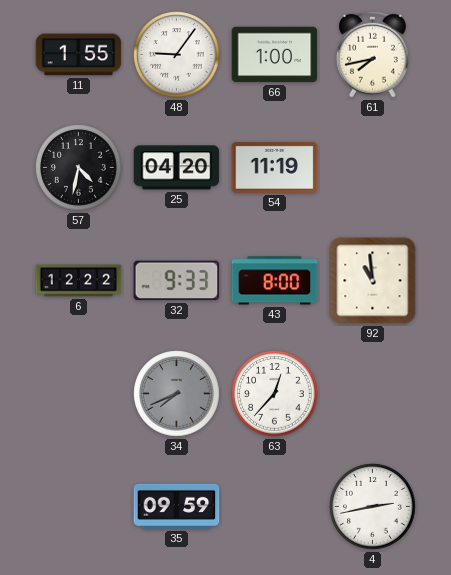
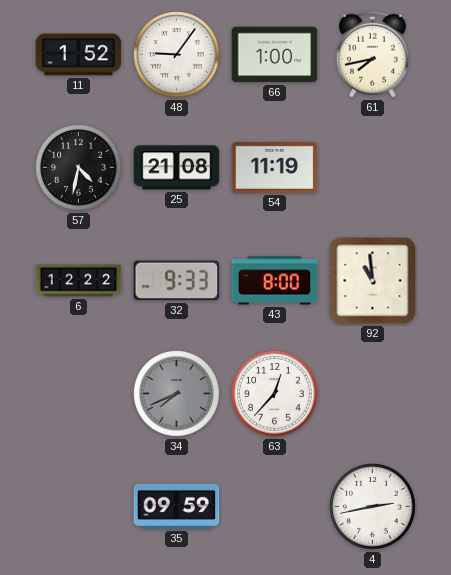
11: 1:55 -> 1:52 (79, 55)
25: 04:20 -> 21:08 (177, 168)
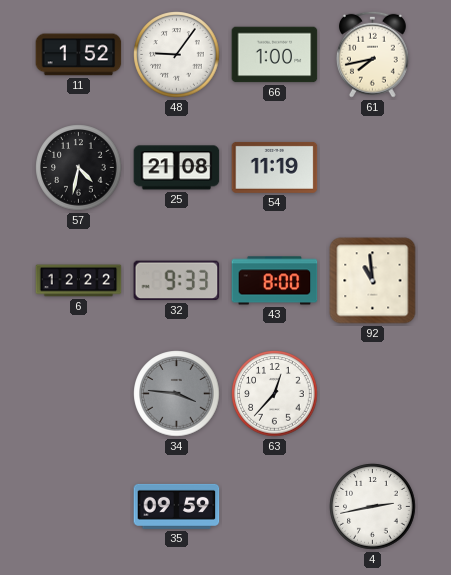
34: 7:41 -> 3:46 (177, 394)
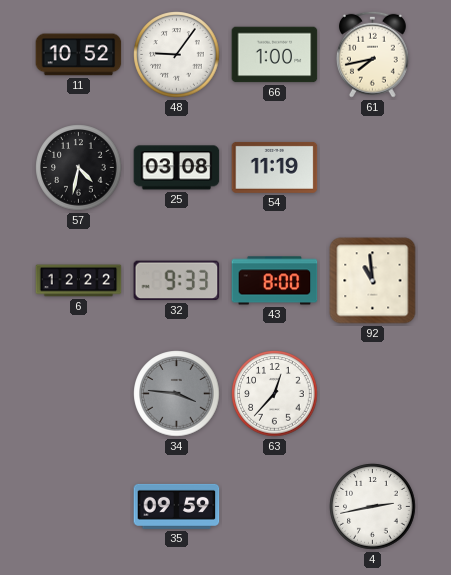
11: 1:52 -> 10:52 (79, 55)
25: 21:08 -> 03:08 (177, 168)
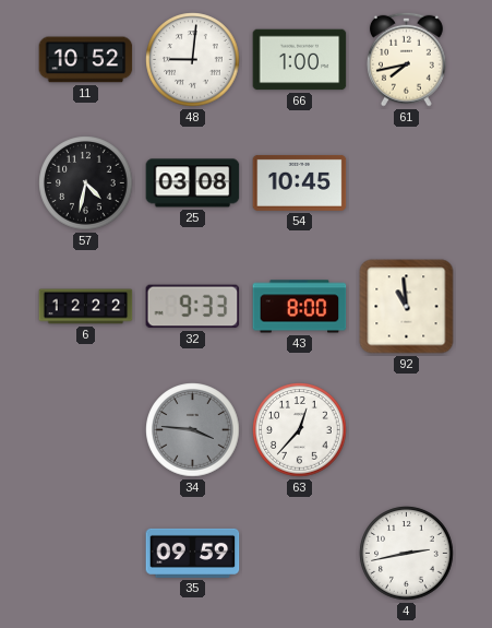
48: 9:06 -> 9:01 (193, 60)
54: 11:19 -> 10:45 (300, 182)
